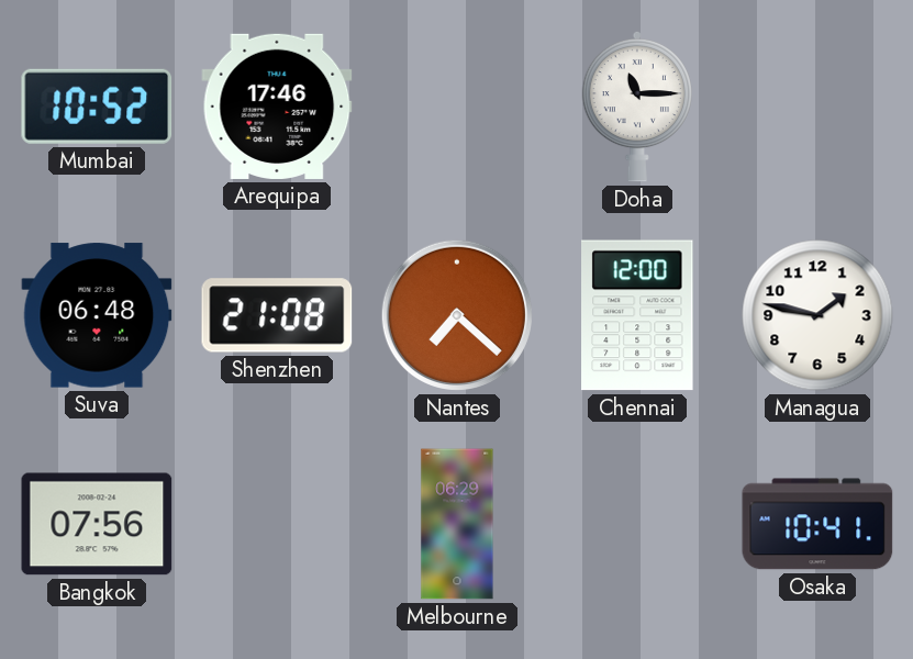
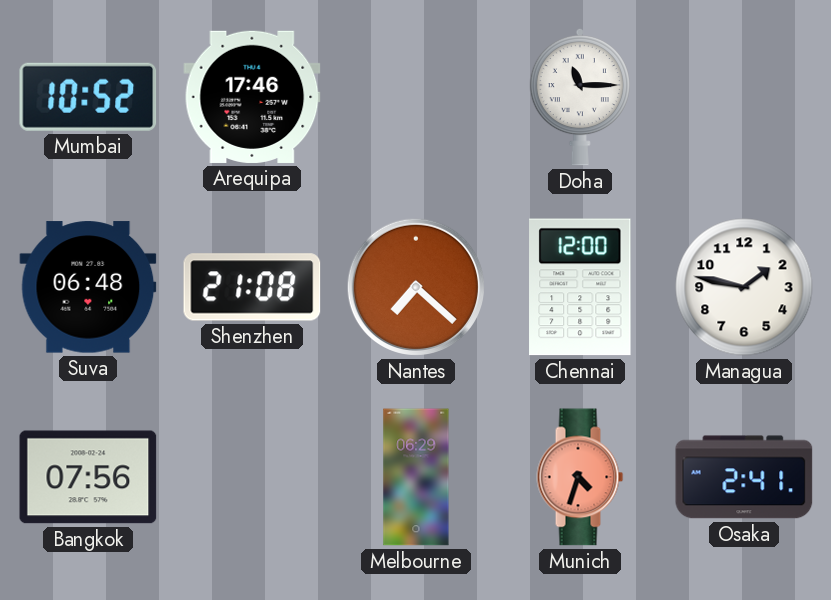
Munich: none -> 4:33 (580, 477)
Osaka: 10:41 -> 2:41 (744, 477)
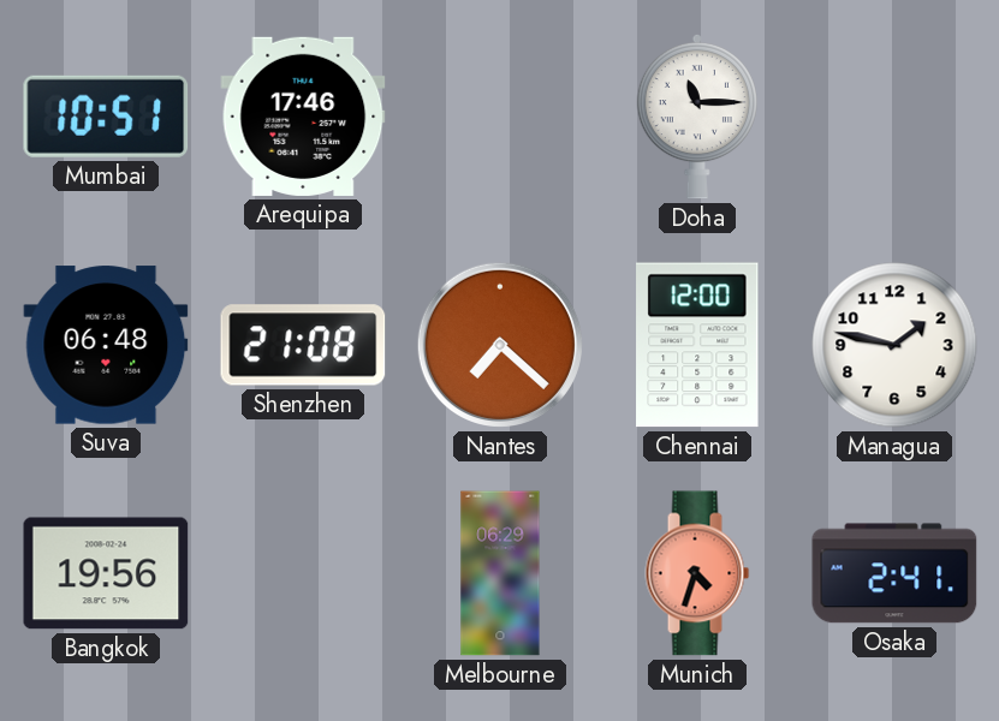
Mumbai: 10:52 -> 10:51 (106, 117)
Bangkok: 07:56 -> 19:56 (106, 573)
